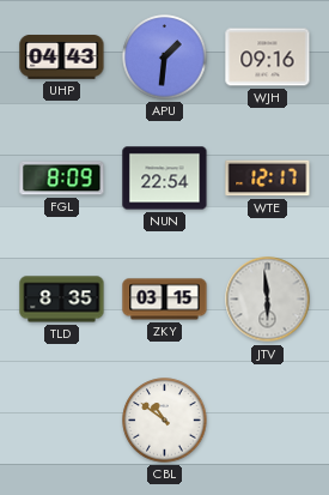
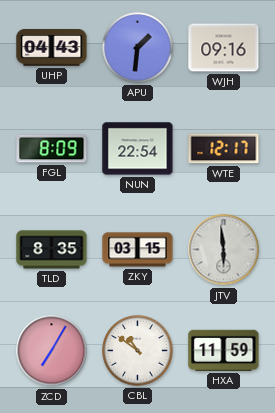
ZCD: none -> 7:05 (52, 351)
HXA: none -> 11:59 (224, 350)
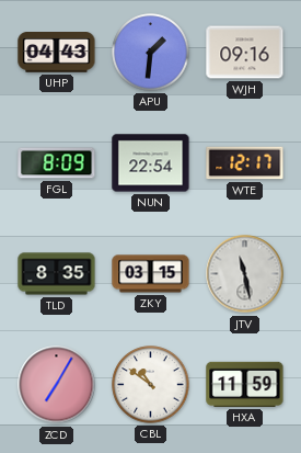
JTV: 5:59 -> 11:28 (245, 274)
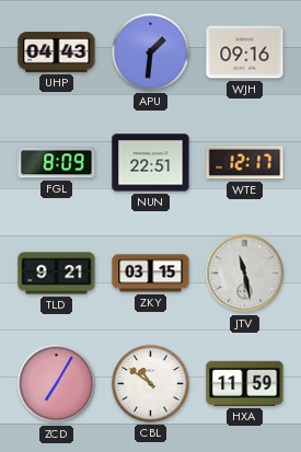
NUN: 22:54 -> 22:51 (151, 163)
TLD: 8:35 -> 9:21 (57, 274)
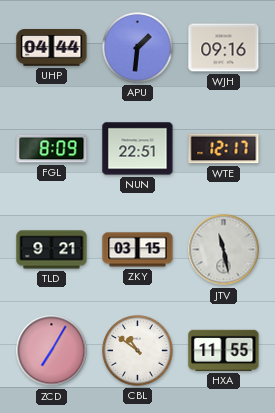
UHP: 04:43 -> 04:44 (52, 48)
HXA: 11:59 -> 11:55 (224, 350)
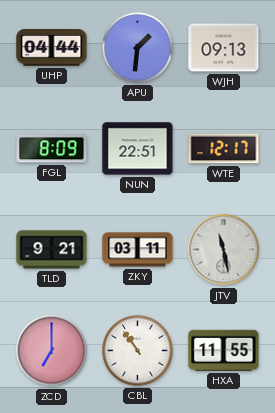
WJH: 09:16 -> 09:13 (224, 48)
ZKY: 03:15 -> 03:11 (138, 250)
ZCD: 7:05 -> 7:00 (52, 351)
CBL: 10:51 -> 10:54 (138, 351)
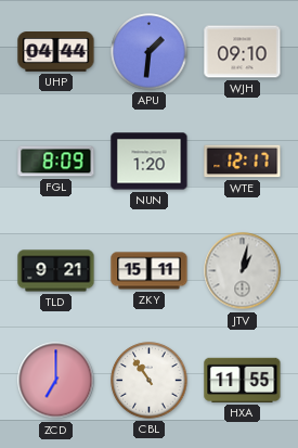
WJH: 09:13 -> 09:10 (243, 52)
NUN: 22:51 -> 1:20 (150, 162)
ZKY: 03:11 -> 15:11 (150, 271)
JTV: 11:28 -> 1:02 (243, 271)
